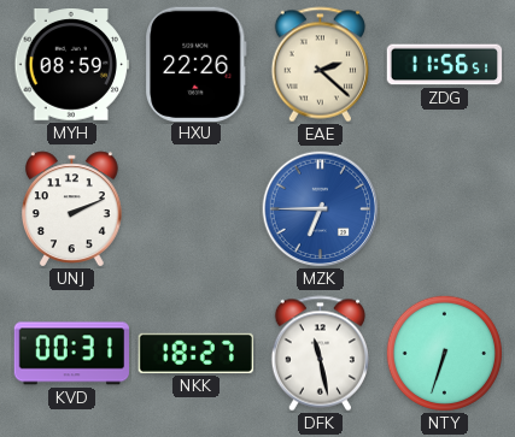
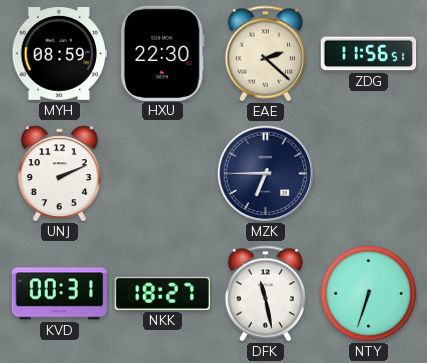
HXU: 22:26 -> 22:30 (163, 53)
MZK dial: blue -> navy (266, 174)
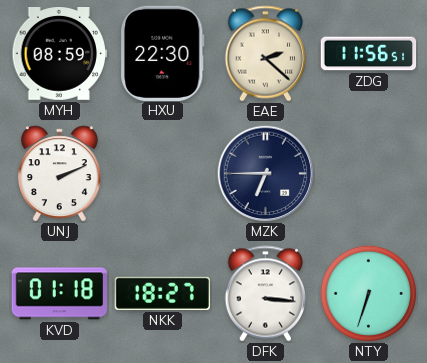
KVD: 00:31 -> 01:18 (59, 294)
DFK: 11:28 -> 3:16 (265, 294)
